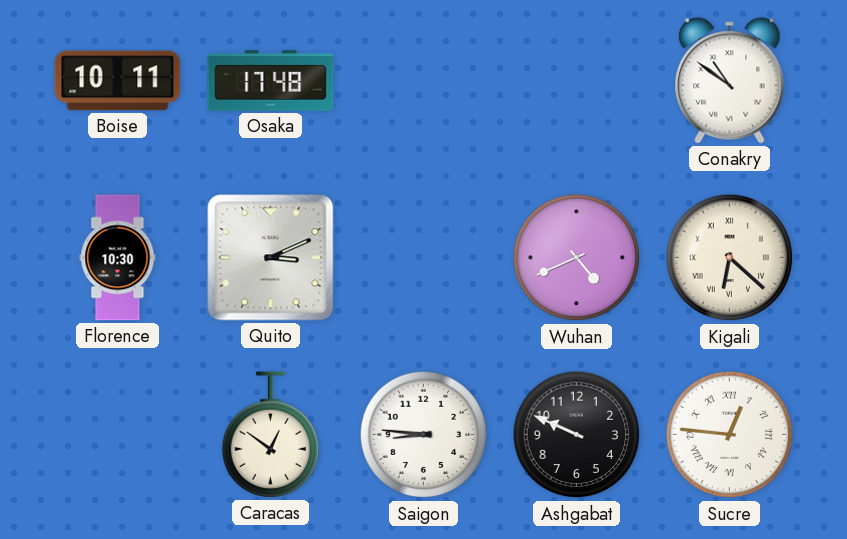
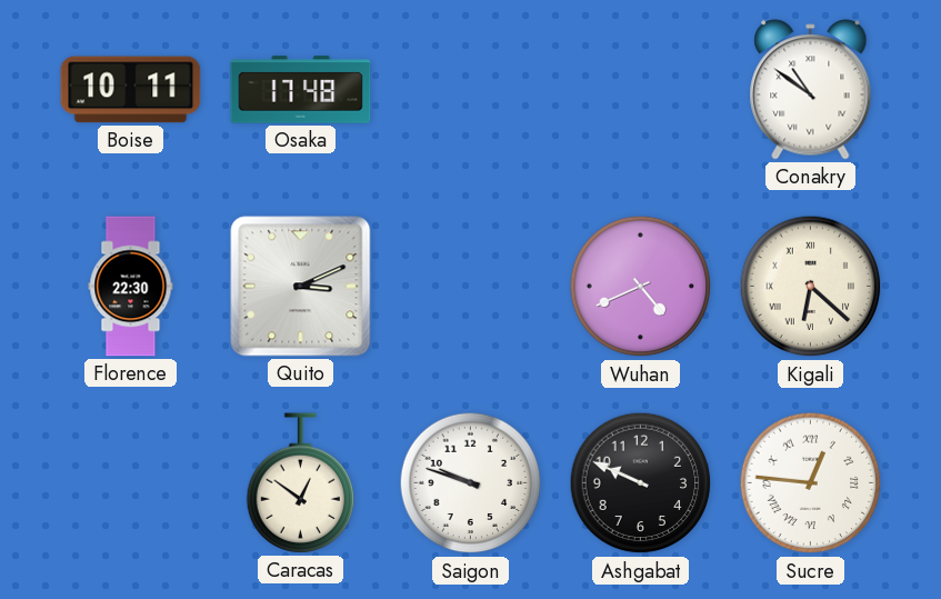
Florence: 10:30 -> 22:30 (131, 287)
Saigon: 8:46 -> 9:48 (471, 483)
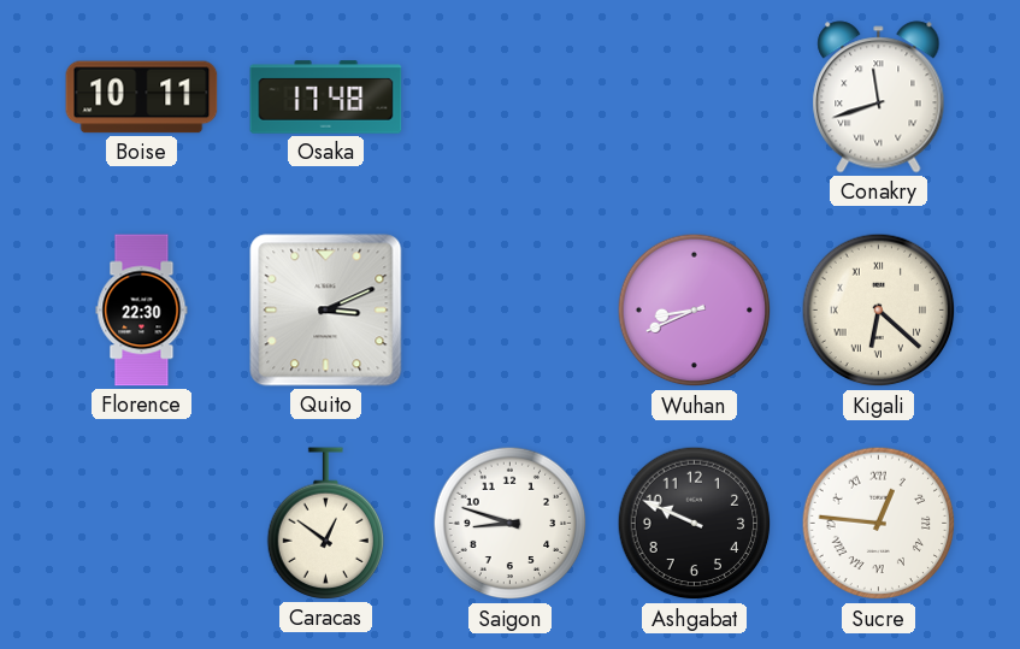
Conakry: 10:51 -> 11:42 (879, 98)
Wuhan: 4:41 -> 8:41 (695, 311)
Saigon: 9:48 -> 8:48 (511, 524)
